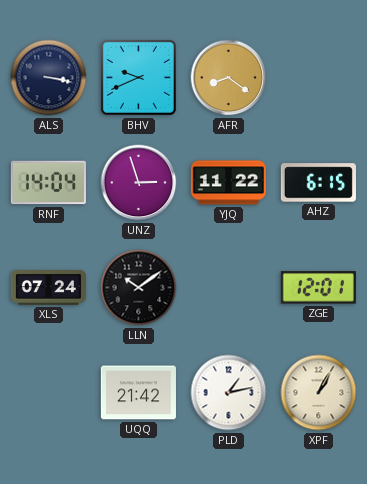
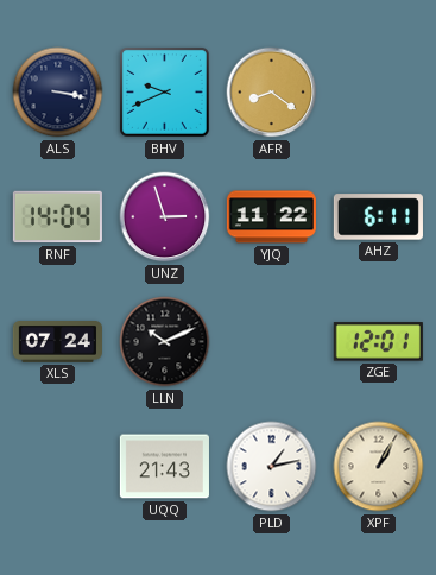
AHZ: 6:15 -> 6:11 (378, 217)
LLN: 10:09 -> 10:11 (165, 342)
UQQ: 21:42 -> 21:43 (164, 467)
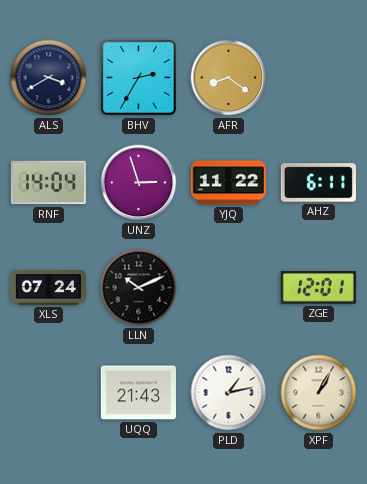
ALS: 3:17 -> 3:40 (49, 78)
BHV: 9:41 -> 2:35 (138, 77)
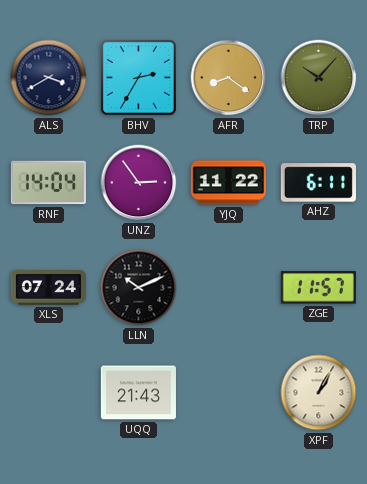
TRP: none -> 10:07 (319, 78)
UNZ: 2:57 -> 2:54 (139, 183)
ZGE: 12:01 -> 11:57 (318, 288)
PLD: 1:13 -> none (229, 393)
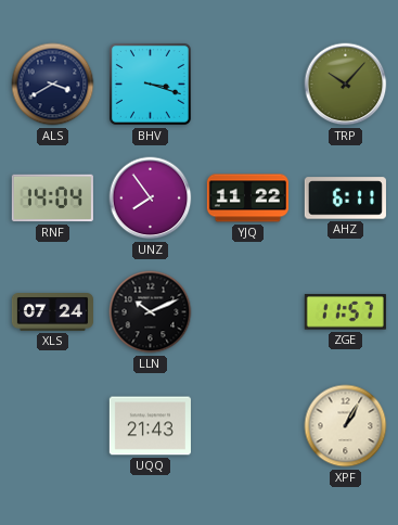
BHV: 2:35 -> 3:18 (150, 84)
AFR: 8:21 -> none (229, 78)
UNZ: 2:54 -> 7:54 (151, 199)
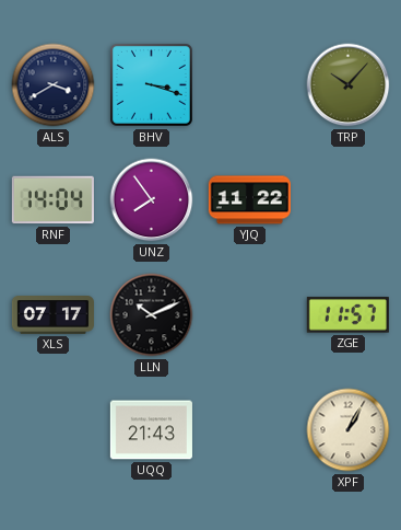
AHZ: 6:11 -> none (345, 199)
XLS: 07:24 -> 07:17 (52, 315)
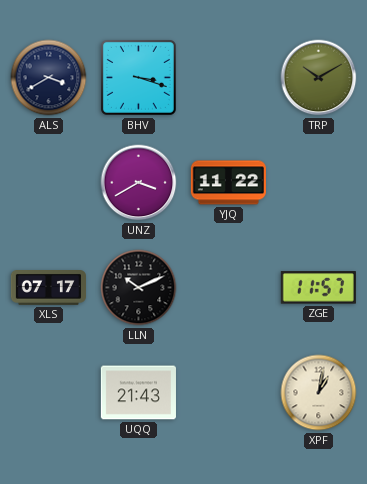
TRP: 10:07 -> 10:10 (319, 78)
RNF: 14:04 -> none (52, 200)
UNZ: 7:54 -> 3:40 (139, 183)
XPF: 1:05 -> 1:02 (319, 393)
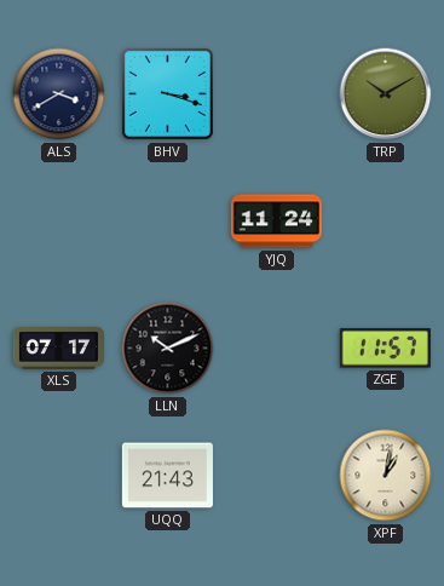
UNZ: 3:40 -> none (139, 183)
YJQ: 11:22 -> 11:24 (276, 222)
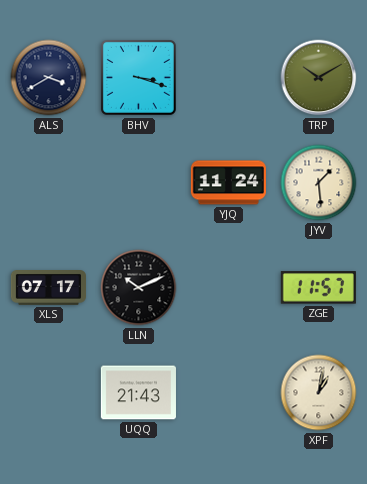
JYV: none -> 1:29 (319, 183)
